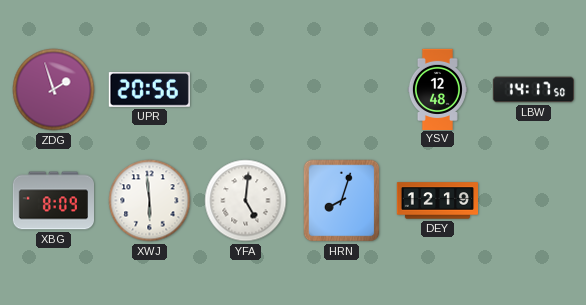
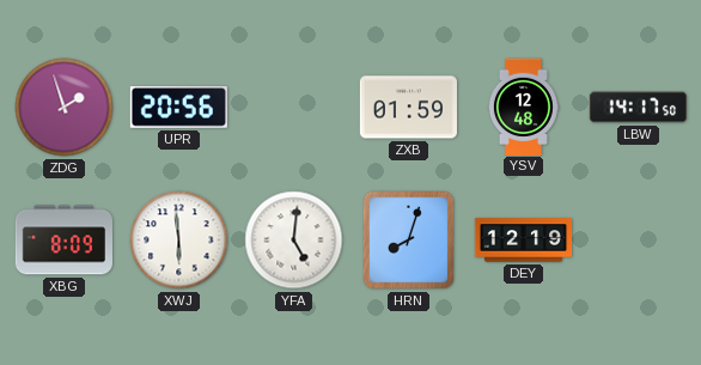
ZXB: none -> 01:59 (408, 108)
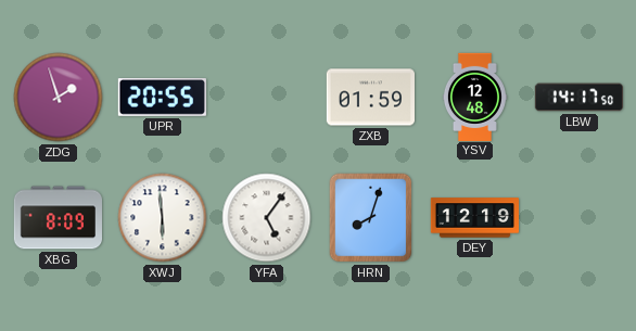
UPR: 20:56 -> 20:55 (162, 98)
YFA: 5:01 -> 5:06 (267, 218)
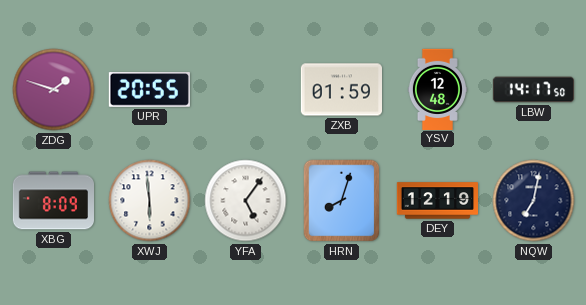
ZDG: 1:57 -> 1:48 (54, 90)
NQW: none -> 7:02 (534, 201)
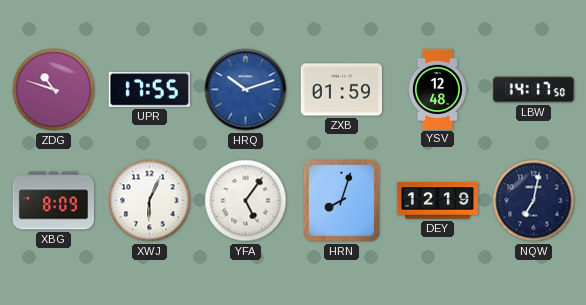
ZDG: 1:48 -> 10:48 (54, 90)
UPR: 20:55 -> 17:55 (149, 90)
HRQ: none -> 10:12 (246, 90)
XWJ: 5:59 -> 6:04 (150, 201)
